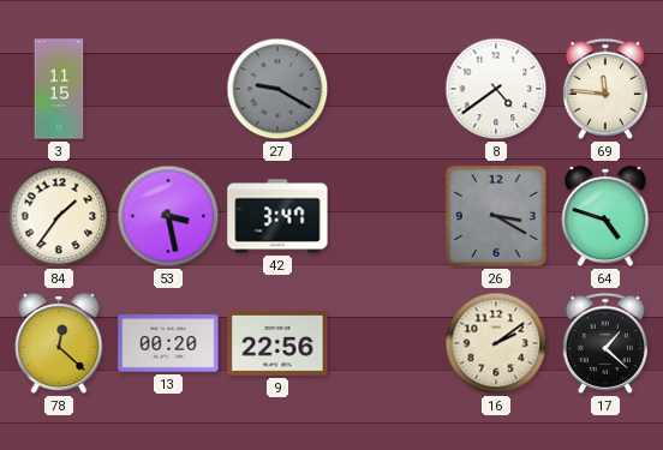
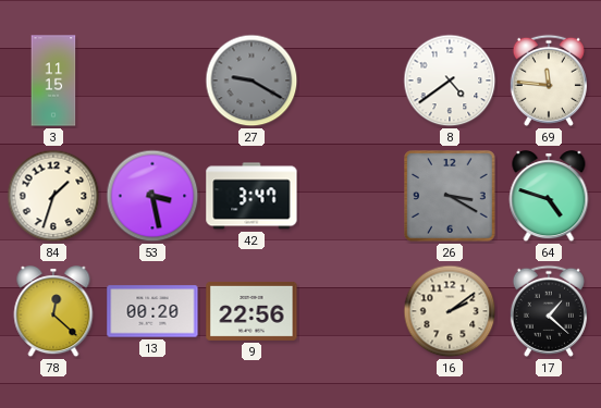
84: 1:36 -> 1:33 (53, 196)
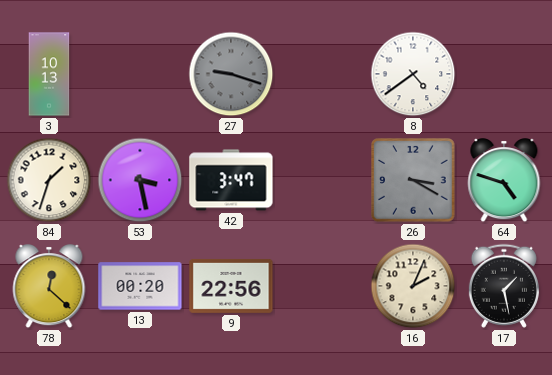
3: 11:15 -> 10:13 (49, 74)
27: 9:20 -> 9:18 (231, 74)
69: 11:46 -> none (549, 81)
16: 2:09 -> 2:04 (413, 286)
17: 1:22 -> 1:28 (504, 286)
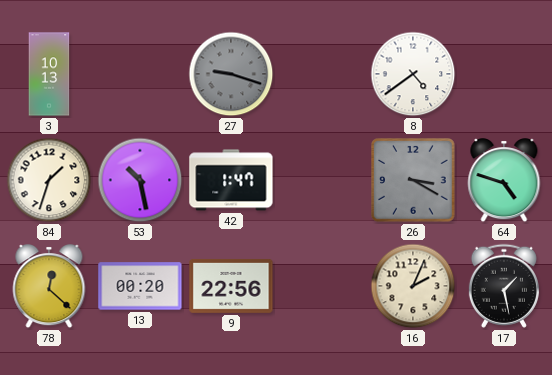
53: 3:28 -> 10:28 (140, 180)
42: 3:47 -> 1:47 (231, 180)
